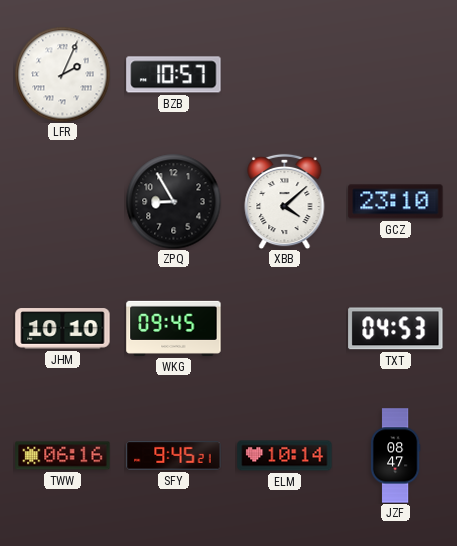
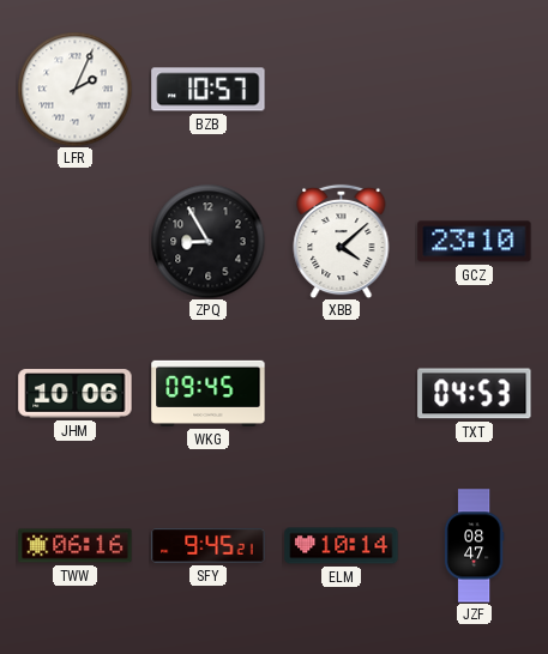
JHM: 10:10 -> 10:06 (76, 394)
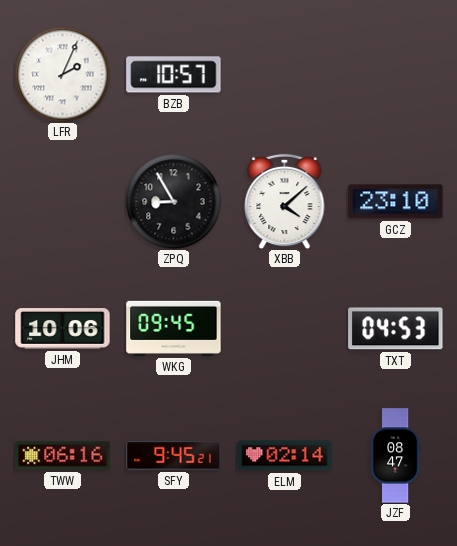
ELM: 10:14 -> 02:14 (285, 456)
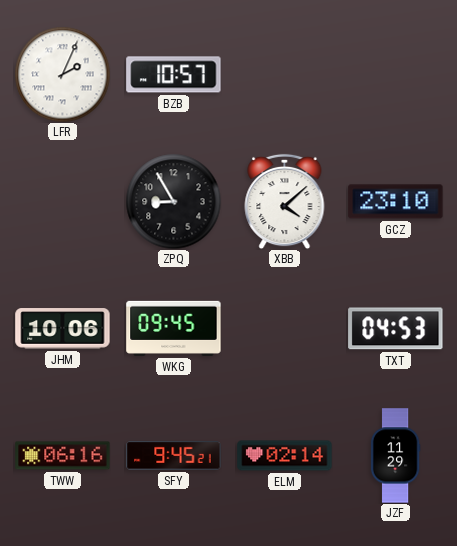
JZF: 08:47 -> 11:29 (395, 456)
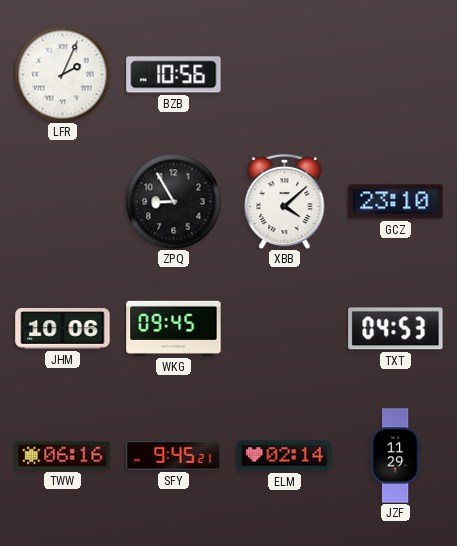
BZB: 10:57 -> 10:56 (174, 75)
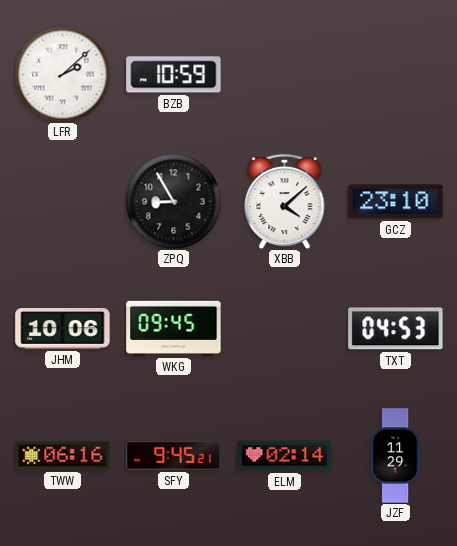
LFR: 2:04 -> 2:08 (62, 74)
BZB: 10:56 -> 10:59 (174, 75)
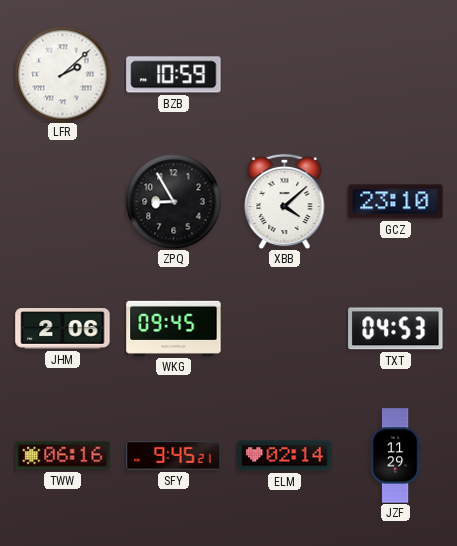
JHM: 10:06 -> 2:06 (63, 329)
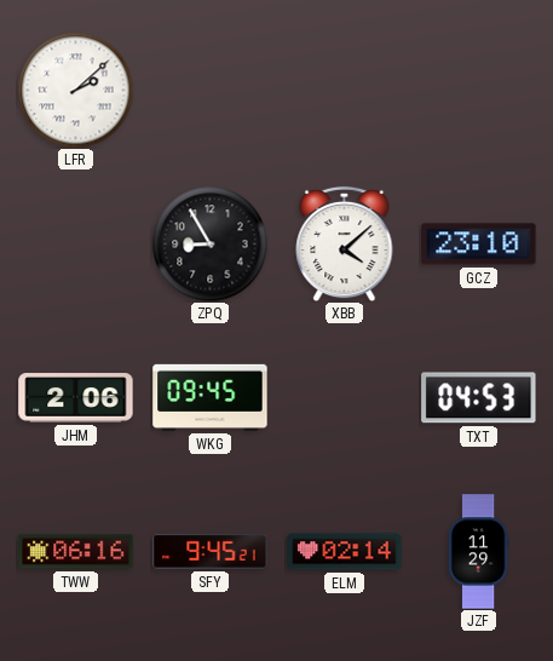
BZB: 10:59 -> none (174, 75)
